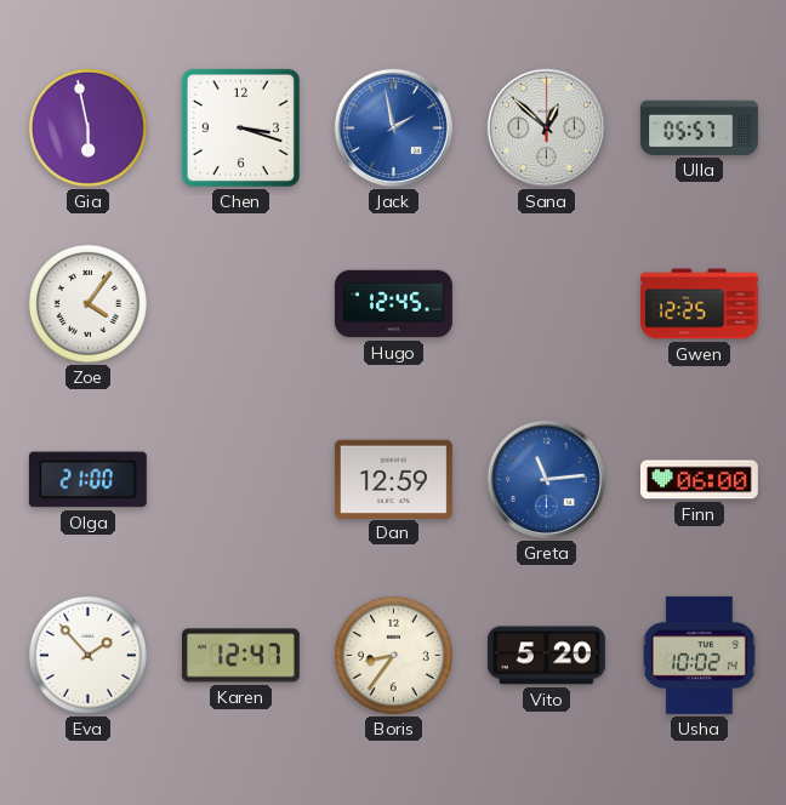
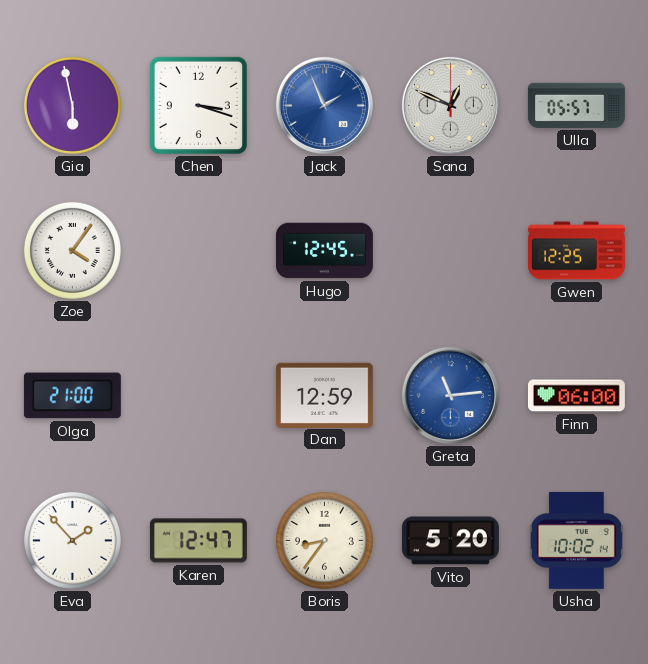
Jack: 1:58 -> 1:56 (324, 105)
Sana: 12:52 -> 12:49 (450, 105)
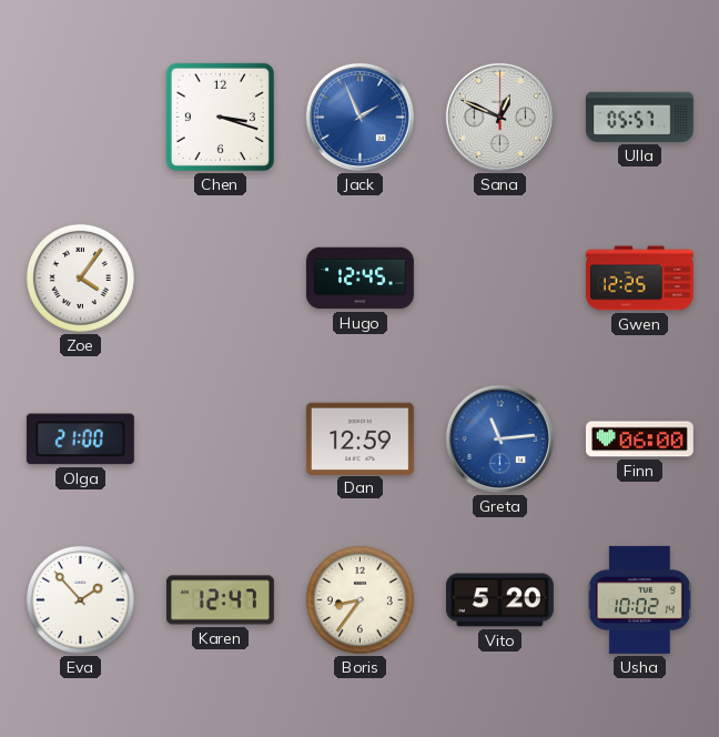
Gia: 5:58 -> none (72, 105)
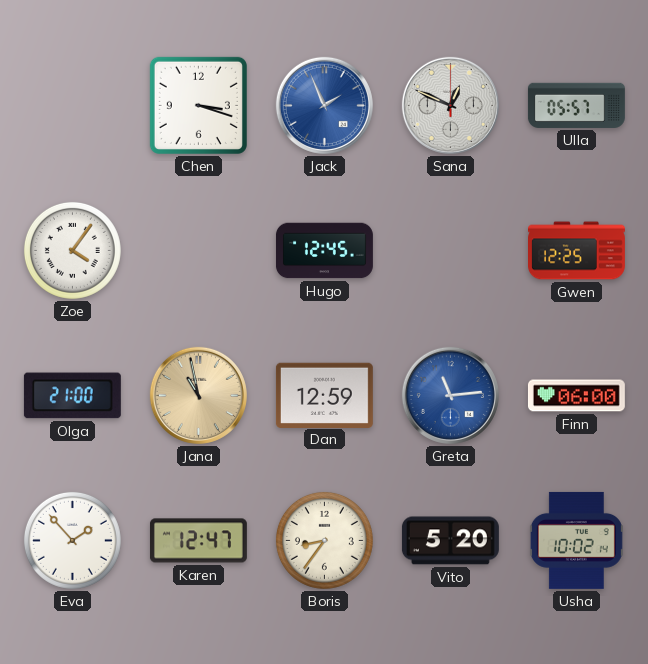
Jana: none -> 10:58 (198, 395)
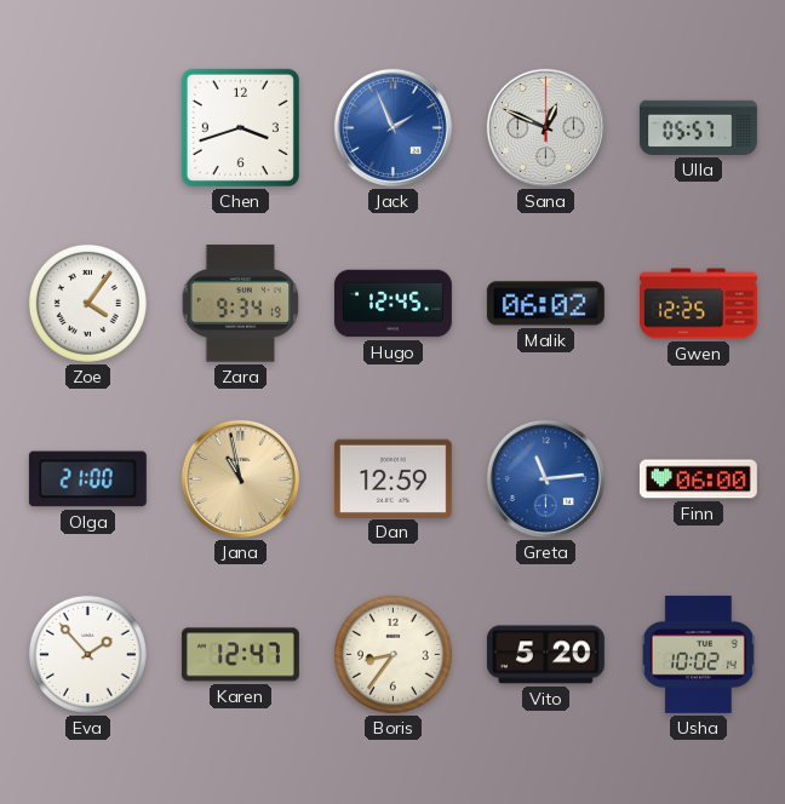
Chen: 3:18 -> 3:42 (240, 127)
Zara: none -> 9:34 (241, 304)
Malik: none -> 06:02 (545, 304)
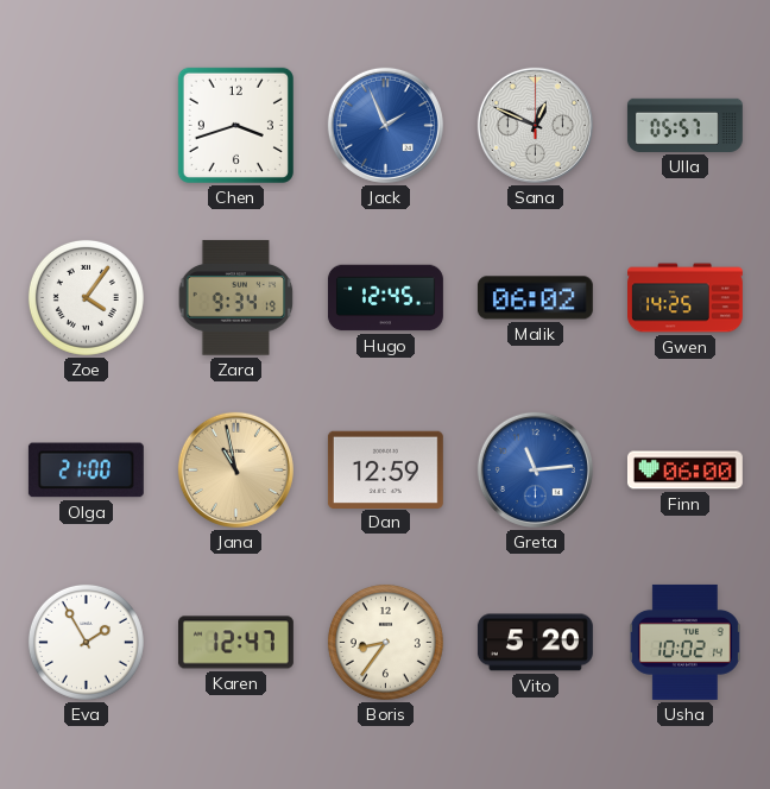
Gwen: 12:25 -> 14:25 (686, 298)
Eva: 1:53 -> 1:55 (86, 642)
